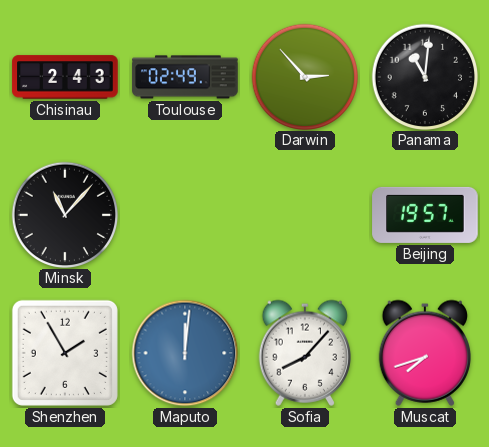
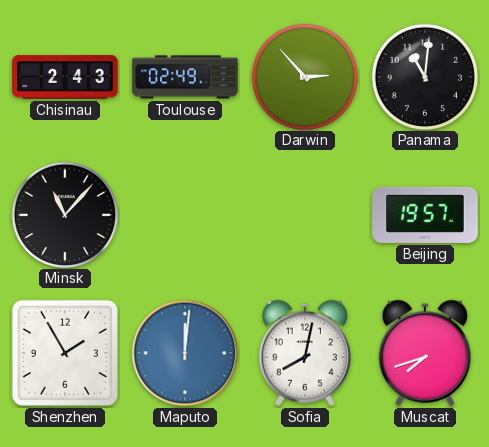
Sofia: 8:07 -> 8:02 (304, 353)
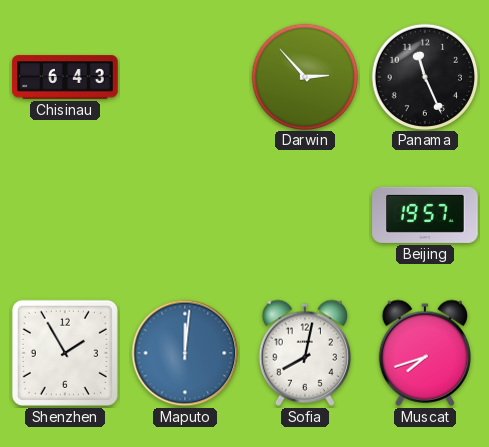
Chisinau: 2:43 -> 6:43 (65, 77)
Toulouse: 02:49 -> none (185, 77)
Panama: 11:01 -> 11:26 (424, 76)
Minsk: 11:07 -> none (64, 214)
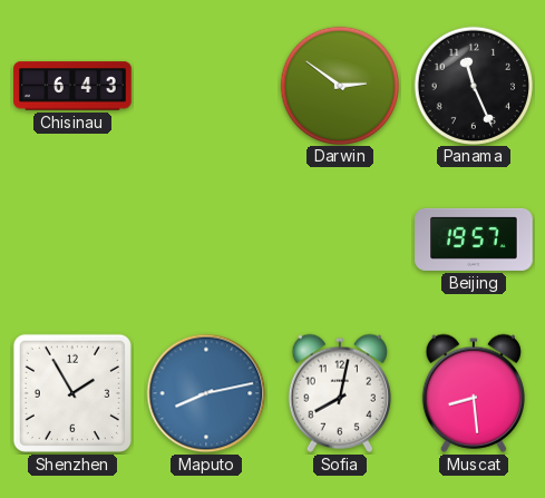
Darwin: 2:53 -> 2:51 (339, 85)
Maputo: 12:01 -> 8:13 (206, 393)
Muscat: 7:42 -> 8:29 (473, 393)
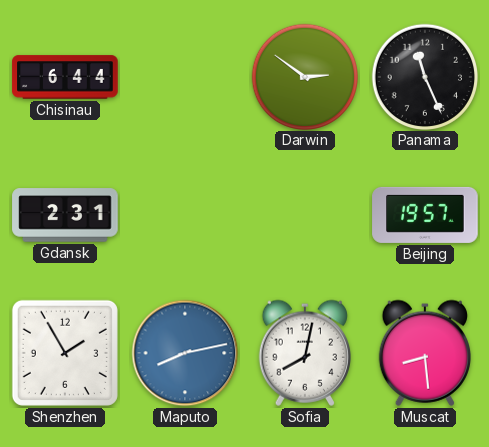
Chisinau: 6:43 -> 6:44 (65, 77)
Gdansk: none -> 2:31 (65, 215)
